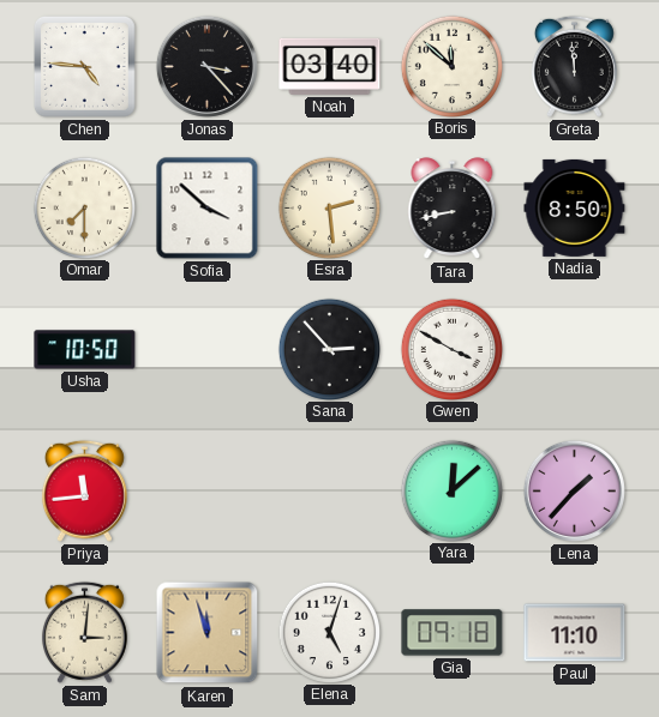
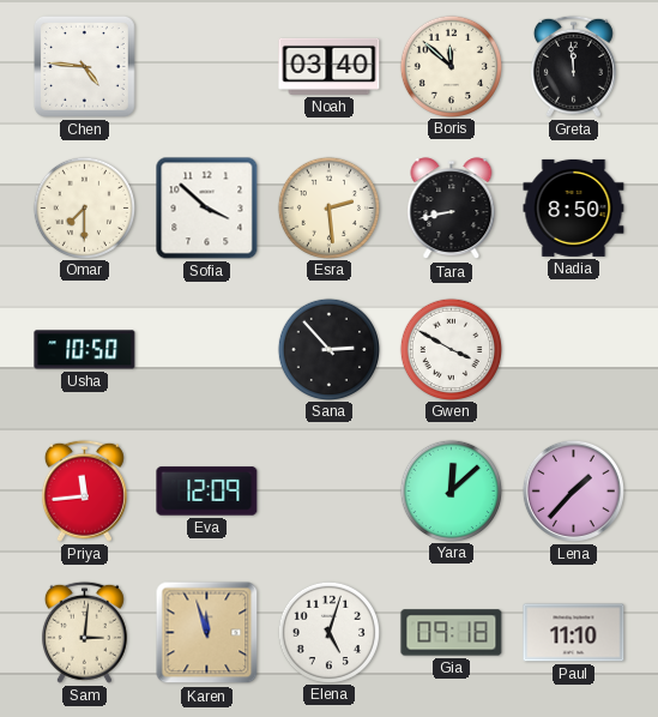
Jonas: 3:23 -> none (206, 66)
Eva: none -> 12:09 (207, 492)
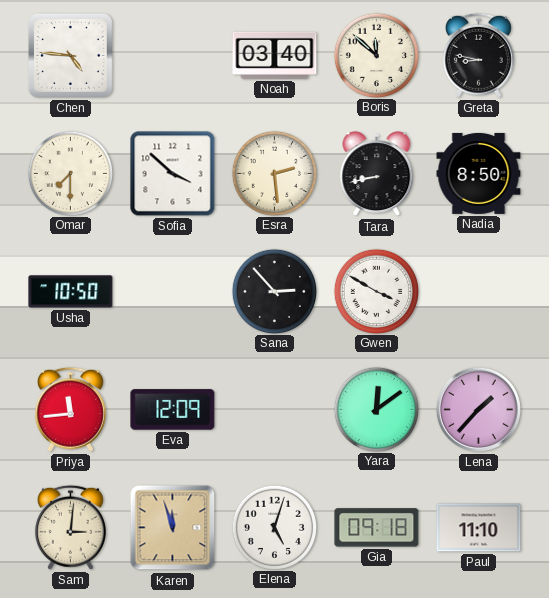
Greta: 11:59 -> 8:47 (478, 55)
Yara: 12:08 -> 12:09 (376, 409)
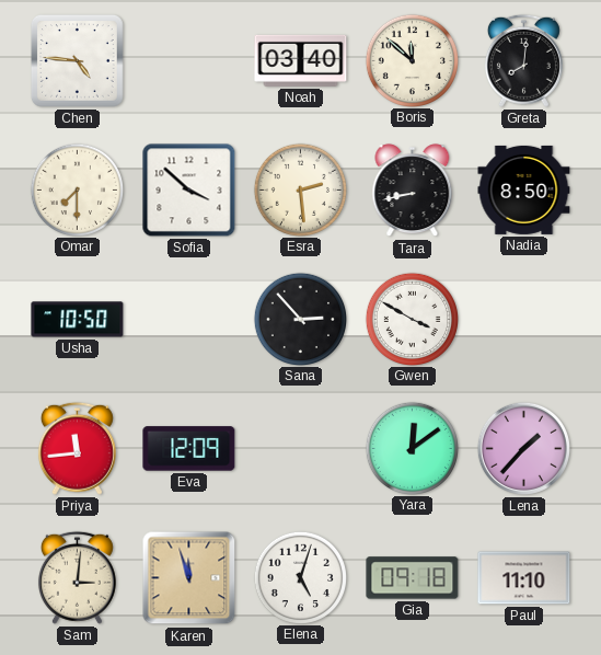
Greta: 8:47 -> 8:01 (523, 60)
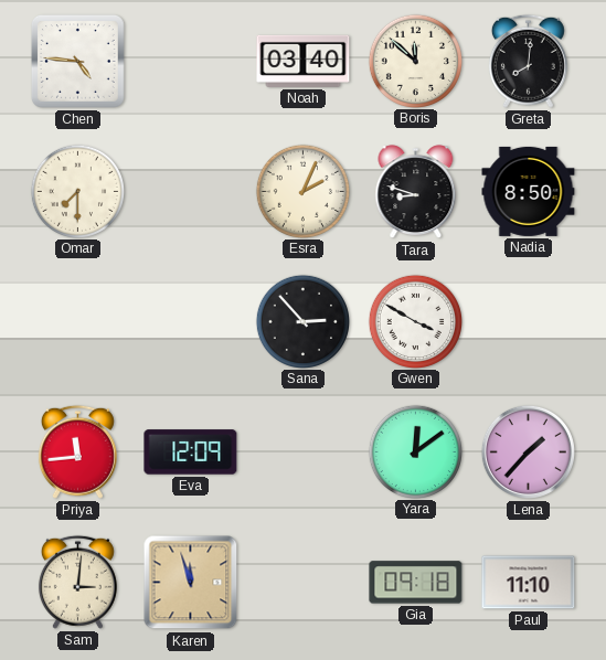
Sofia: 3:52 -> none (189, 191)
Esra: 2:29 -> 2:04 (302, 191)
Tara: 8:43 -> 8:48 (416, 192)
Usha: 10:50 -> none (78, 320)
Elena: 5:03 -> none (300, 577)
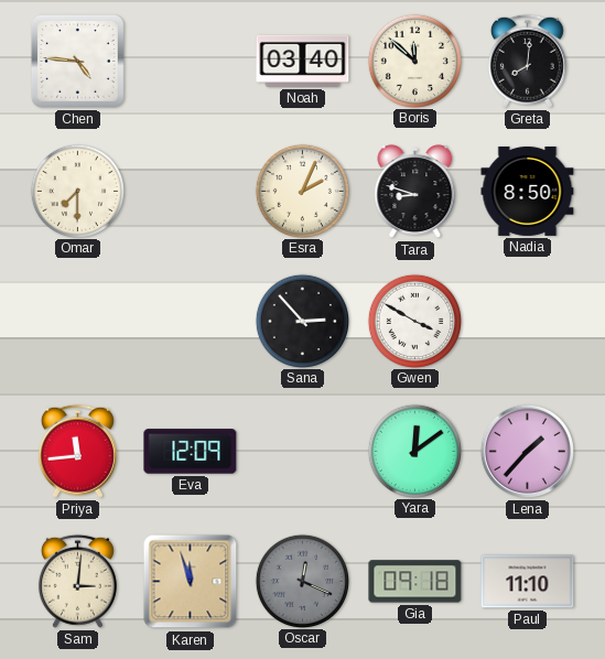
Oscar: none -> 12:19 (302, 581)
